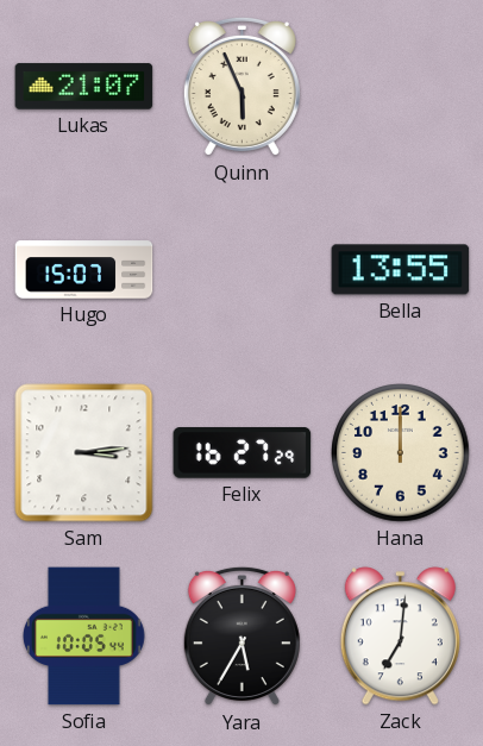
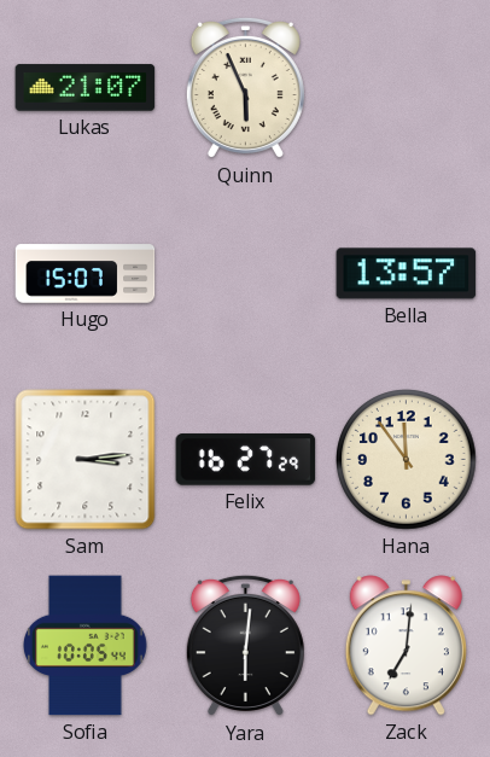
Bella: 13:55 -> 13:57 (407, 274)
Hana: 12:00 -> 11:54 (407, 460)
Yara: 5:35 -> 6:01 (245, 646)
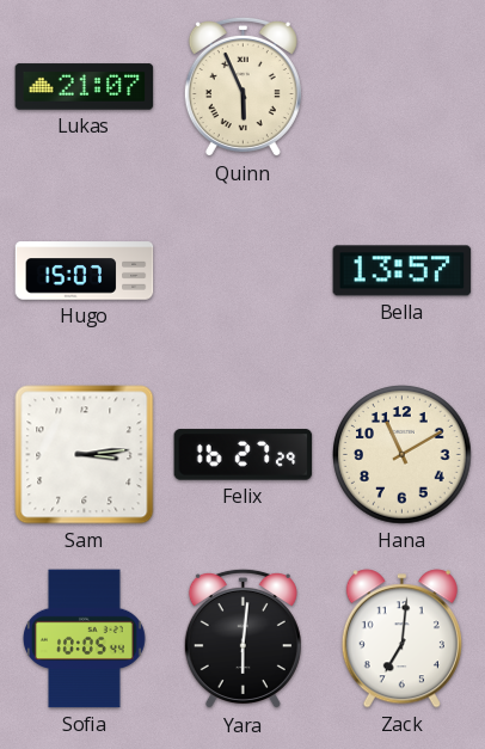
Hana: 11:54 -> 11:10 (403, 455)
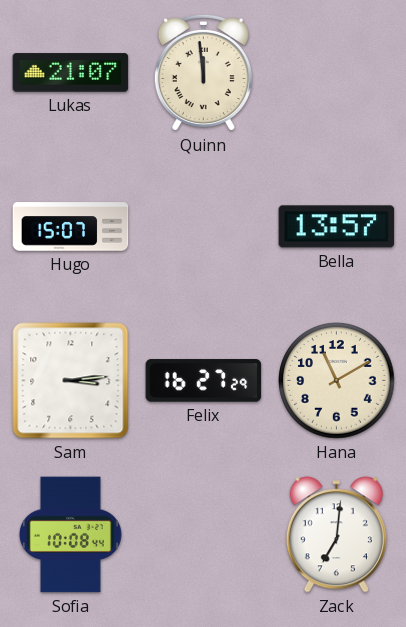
Quinn: 5:56 -> 11:59 (203, 73)
Sofia: 10:05 -> 10:08 (71, 535)
Yara: 6:01 -> none (242, 639)
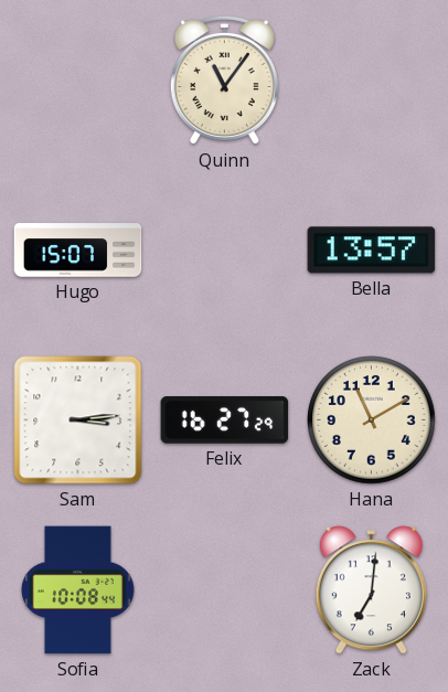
Lukas: 21:07 -> none (71, 73)
Quinn: 11:59 -> 11:06 (224, 81)
